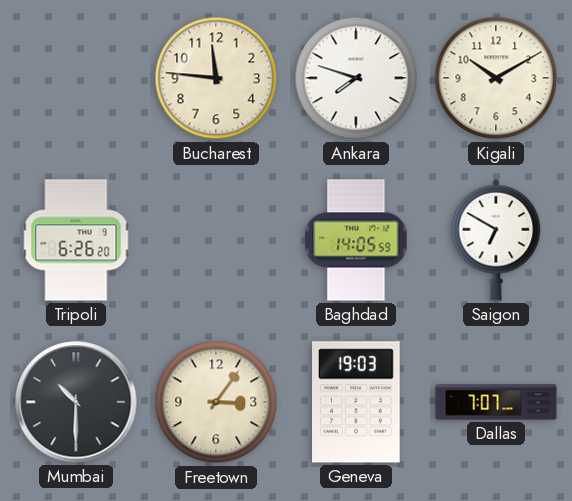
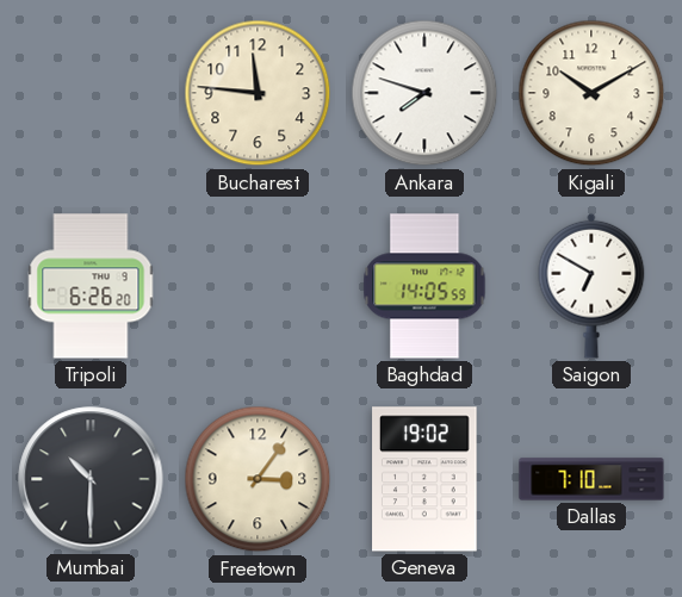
Geneva: 19:03 -> 19:02 (424, 479)
Dallas: 7:07 -> 7:10 (591, 479)
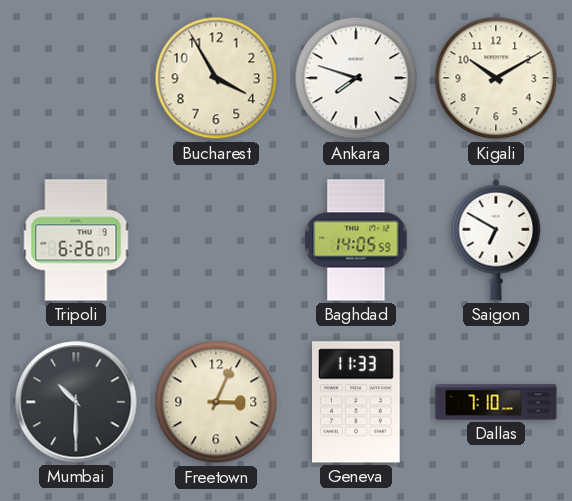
Bucharest: 11:46 -> 3:55 (216, 78)
Tripoli: 6:26:20 -> 6:26:07 (76, 240)
Freetown: 3:06 -> 3:04 (216, 402)
Geneva: 19:02 -> 11:33 (356, 402)
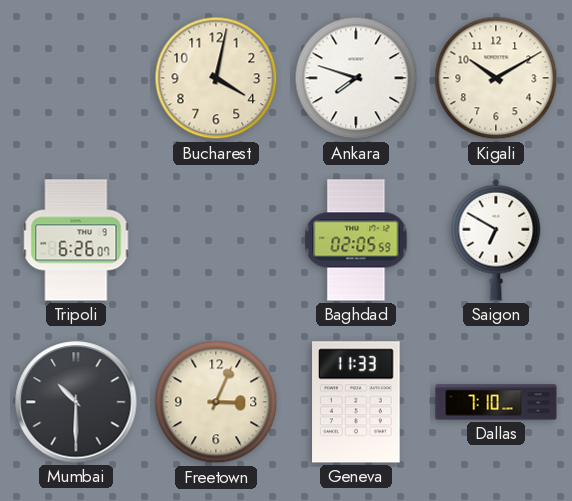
Bucharest: 3:55 -> 4:02 (216, 78)
Baghdad: 14:05 -> 02:05 (356, 240)
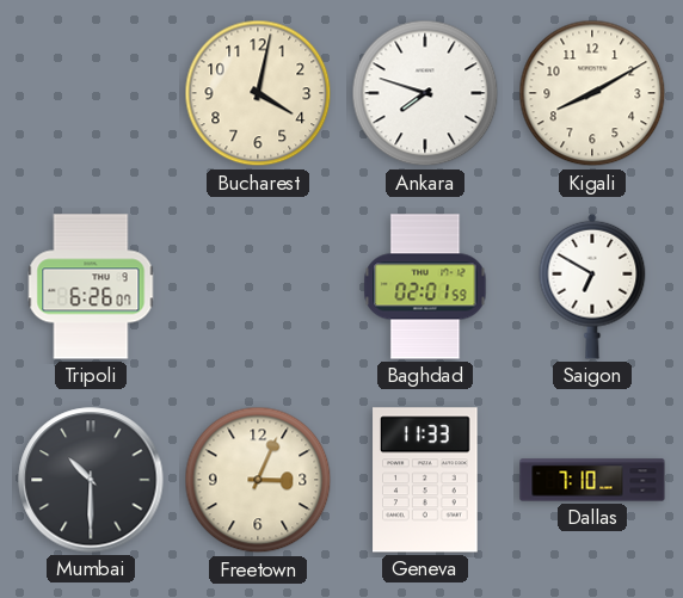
Kigali: 10:10 -> 8:10 (592, 93)
Baghdad: 02:05 -> 02:01 (425, 286)
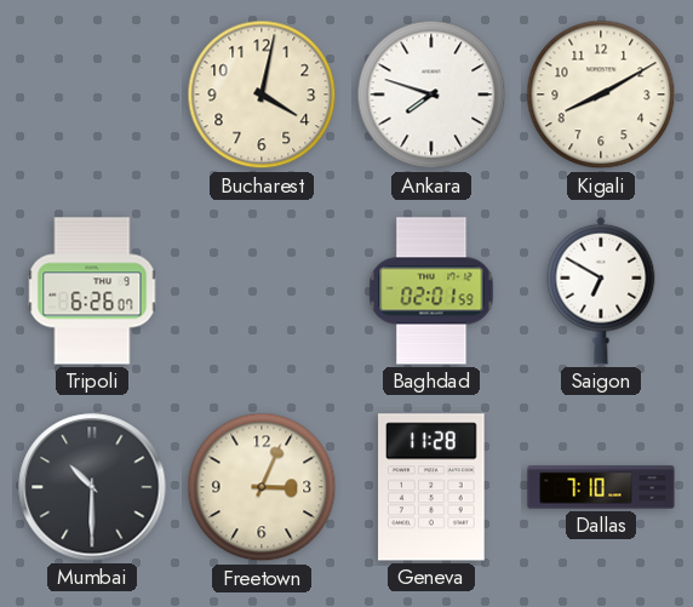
Geneva: 11:33 -> 11:28 (431, 487)
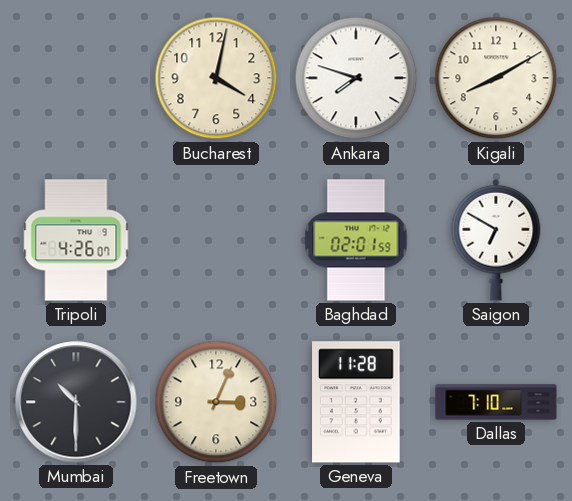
Tripoli: 6:26 -> 4:26 (76, 240)
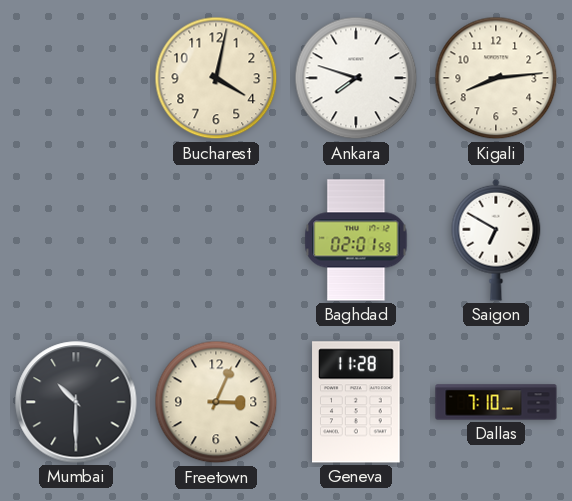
Kigali: 8:10 -> 8:14 (496, 78)
Tripoli: 4:26 -> none (76, 240)
